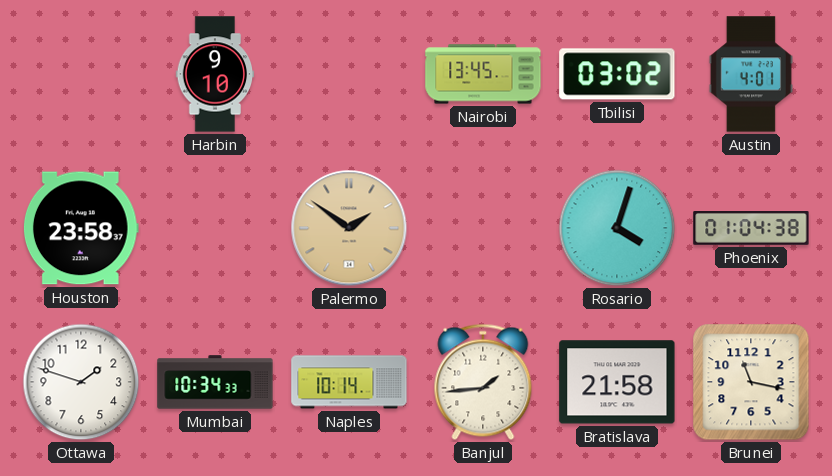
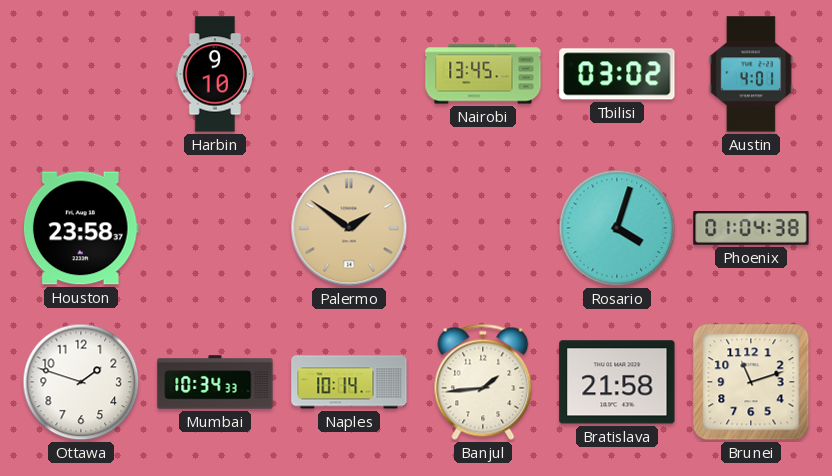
Brunei: 11:17 -> 11:12 (751, 382)
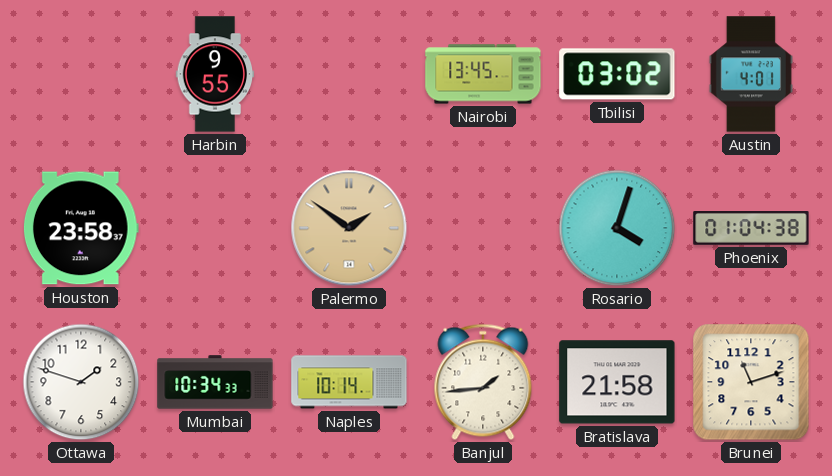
Harbin: 9:10 -> 9:55 (215, 74)
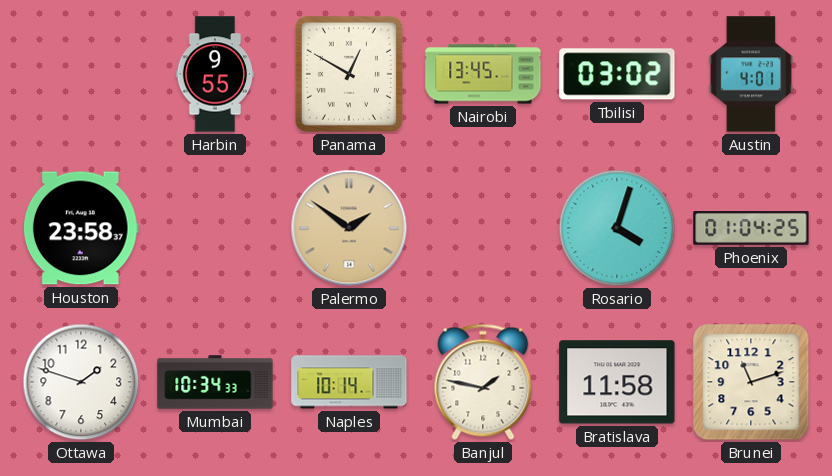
Panama: none -> 12:50 (349, 74)
Phoenix: 01:04:38 -> 01:04:25 (751, 229)
Banjul: 1:44 -> 1:47 (483, 382)
Bratislava: 21:58 -> 11:58 (617, 382)
